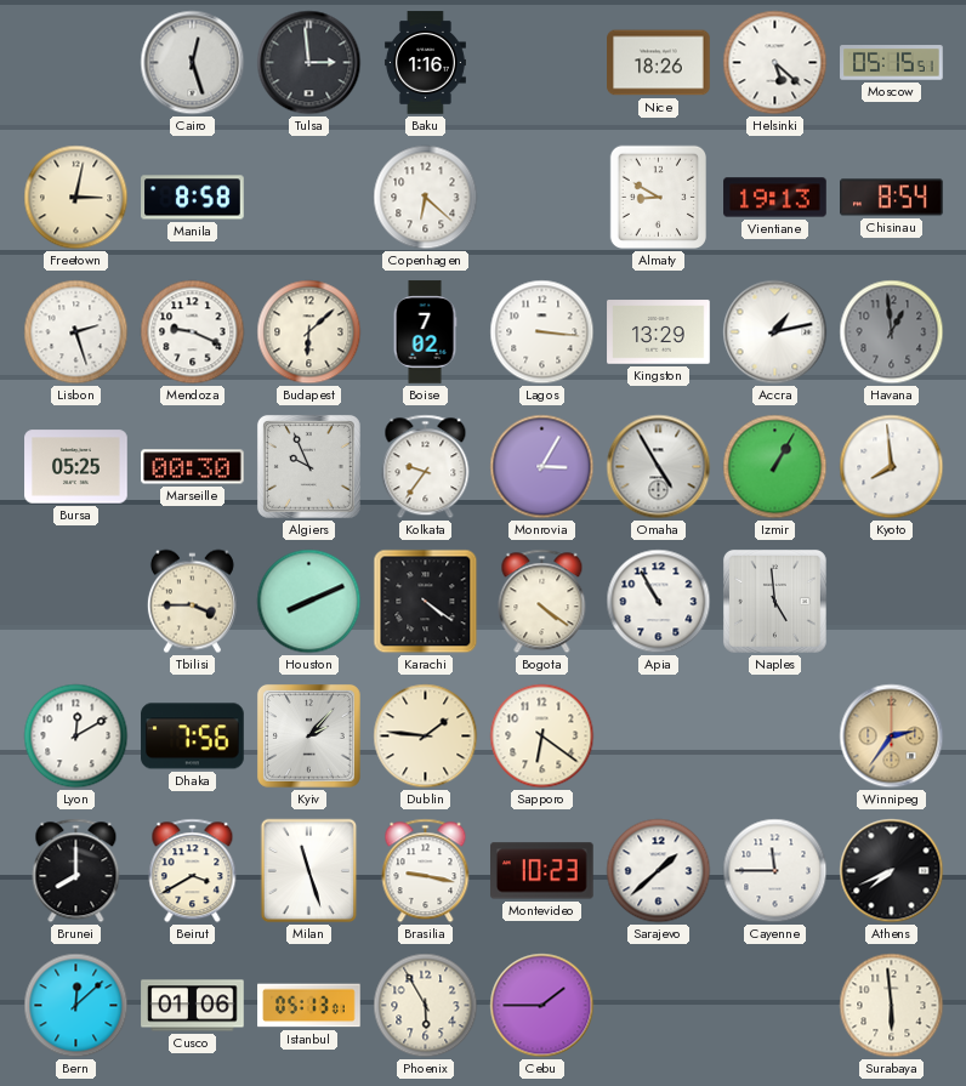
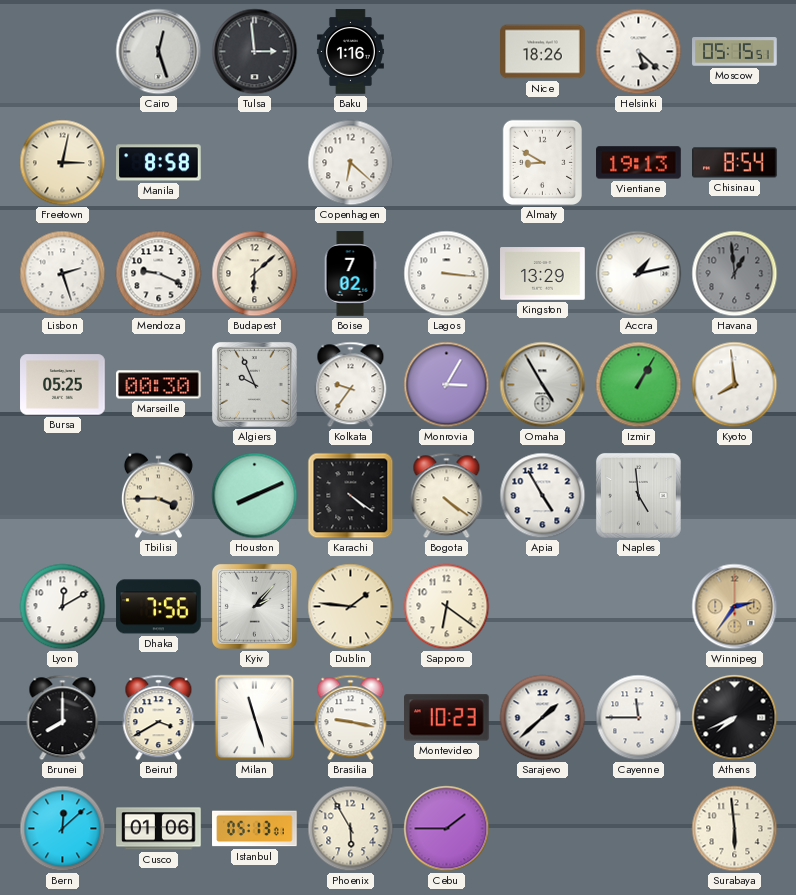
Apia: 10:55 -> 4:55 (543, 496)
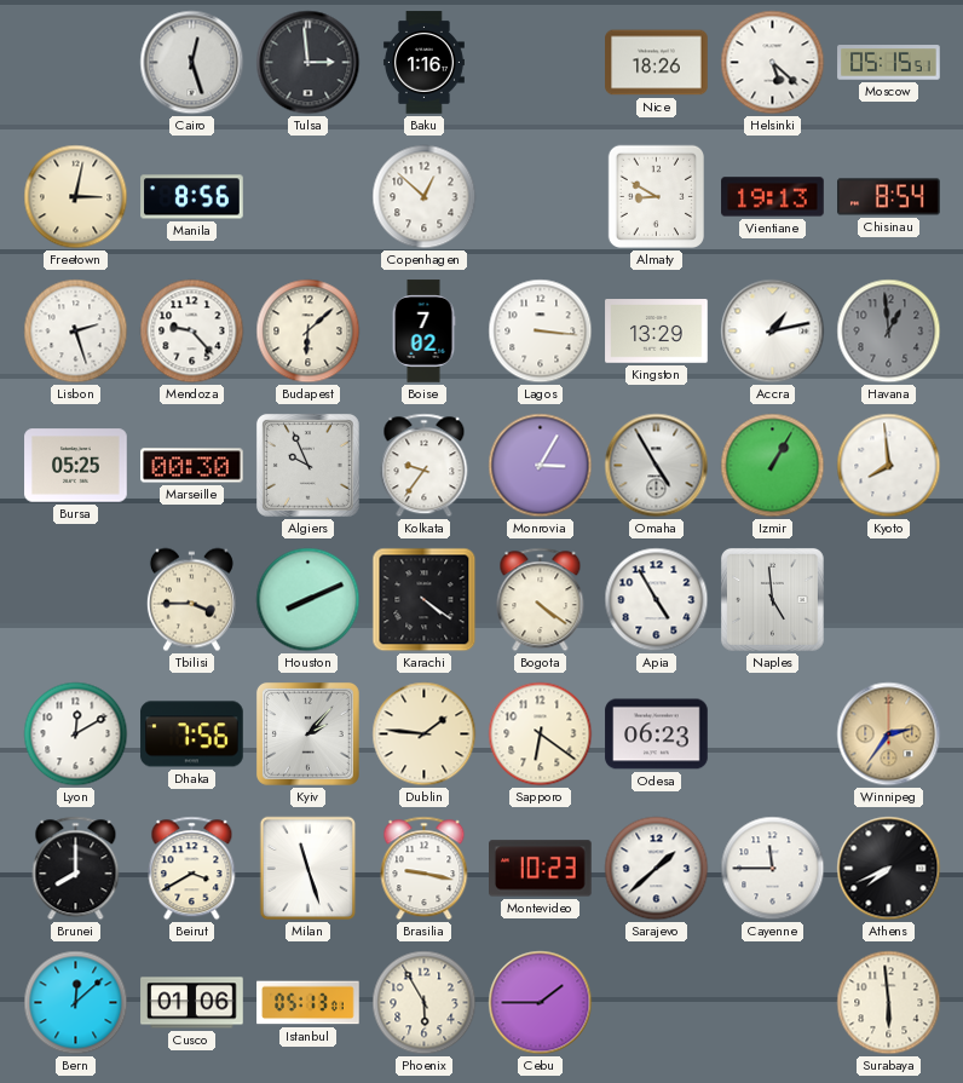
Manila: 8:58 -> 8:56 (192, 197)
Copenhagen: 6:22 -> 12:52 (425, 197)
Mendoza: 9:19 -> 9:23 (192, 332)
Odesa: none -> 06:23 (657, 735)
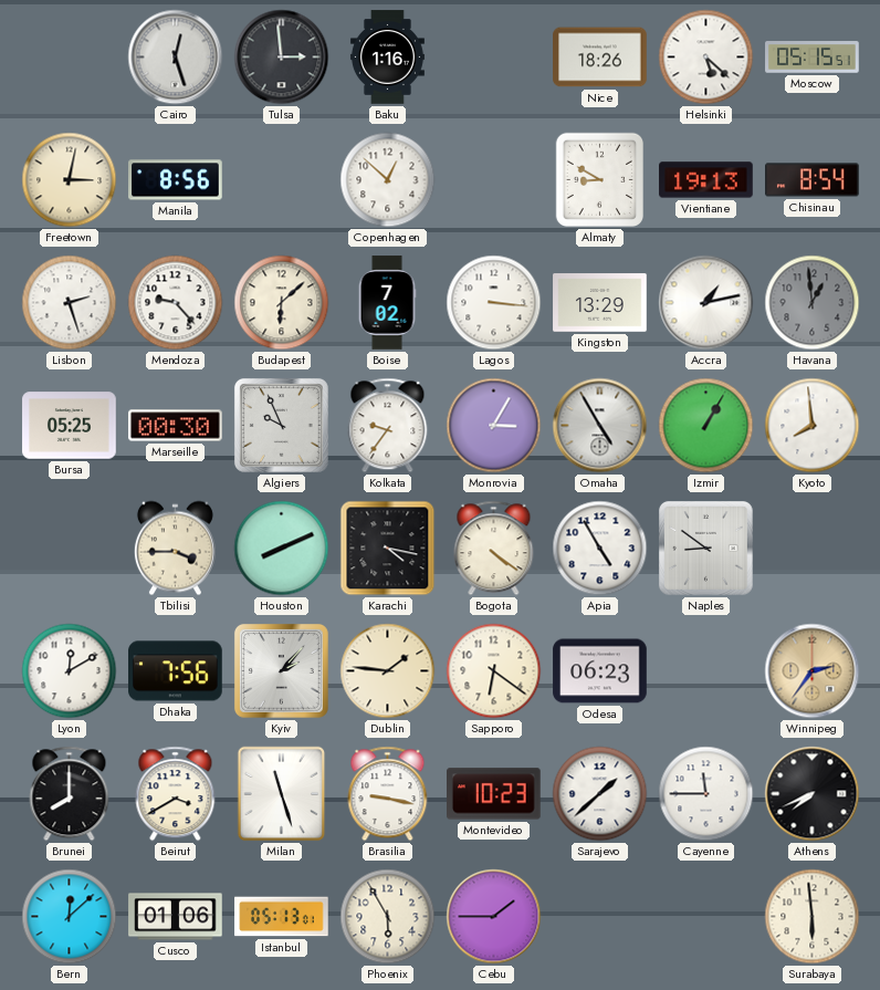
Karachi: 4:21 -> 4:17 (388, 549)
Naples: 4:59 -> 8:51 (705, 548)
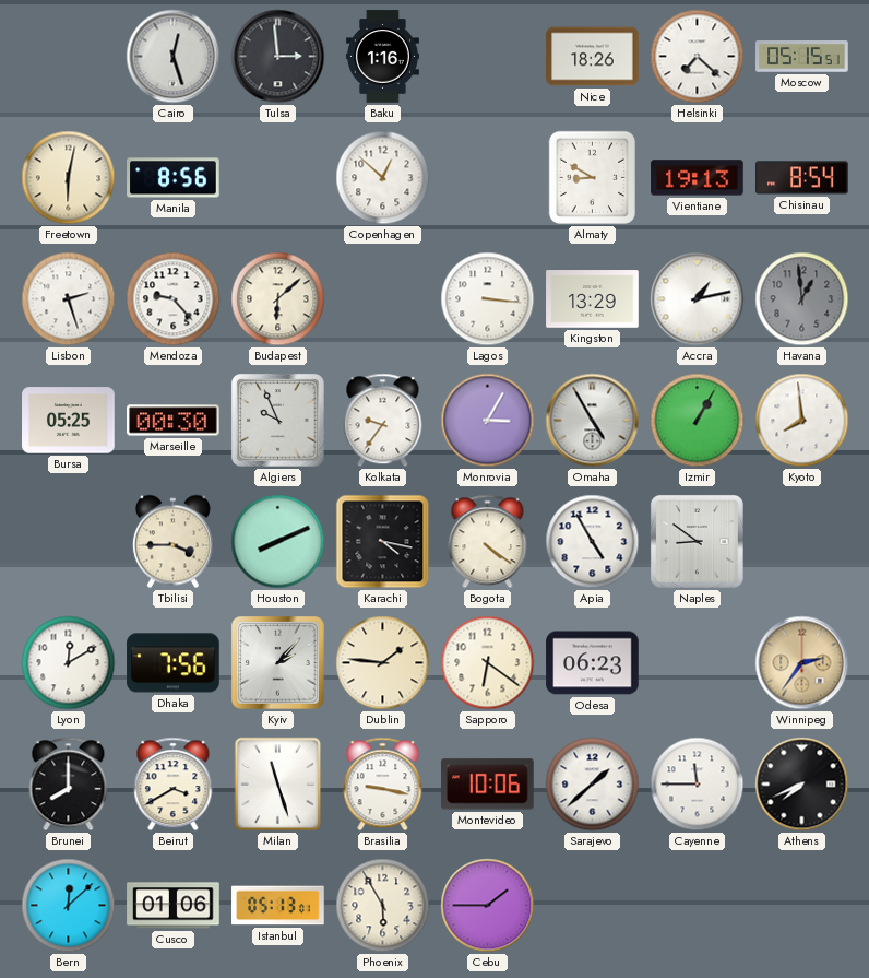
Helsinki: 5:22 -> 7:22 (698, 57)
Freetown: 3:02 -> 6:02 (69, 178)
Boise: 7:02 -> none (387, 303)
Montevideo: 10:23 -> 10:06 (488, 785)
Surabaya: 5:59 -> none (813, 917)
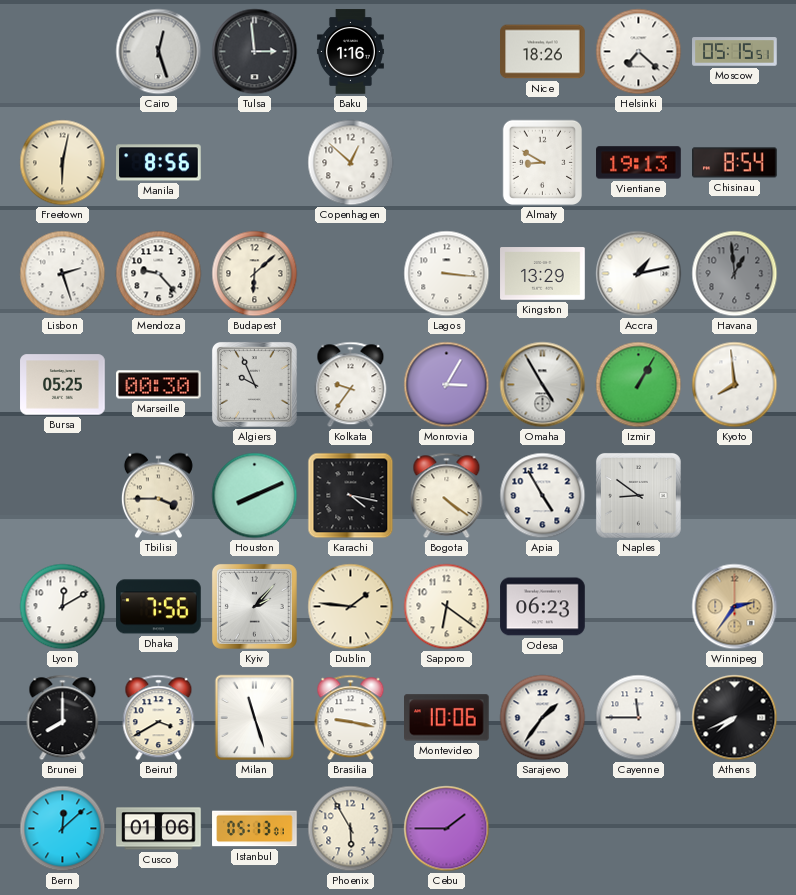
Sarajevo: 1:38 -> 1:36 (543, 718)
